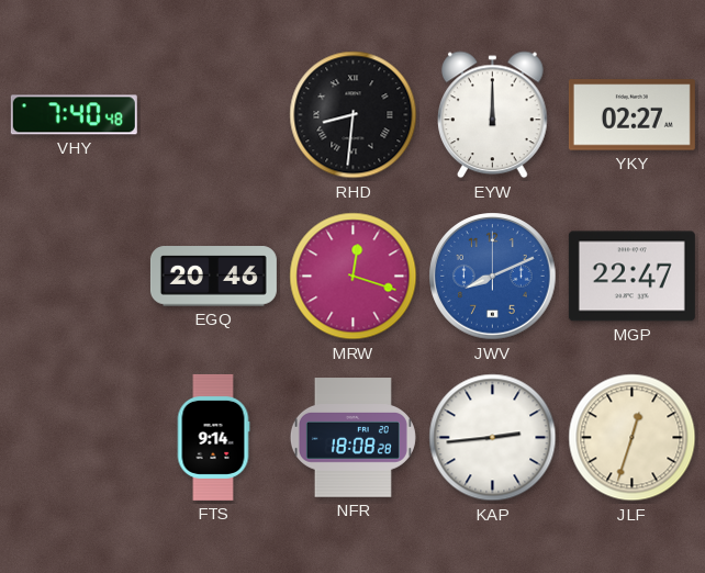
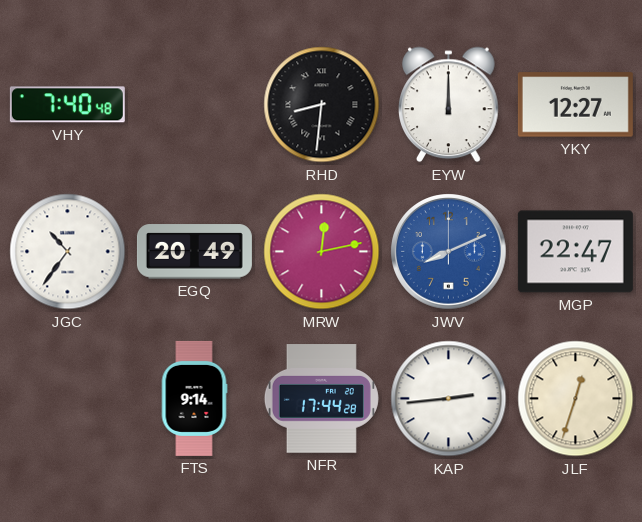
YKY: 02:27 -> 12:27 (575, 105)
JGC: none -> 10:36 (68, 252)
EGQ: 20:46 -> 20:49 (194, 252)
MRW: 12:18 -> 12:13 (322, 252)
NFR: 18:08 -> 17:44 (321, 399)
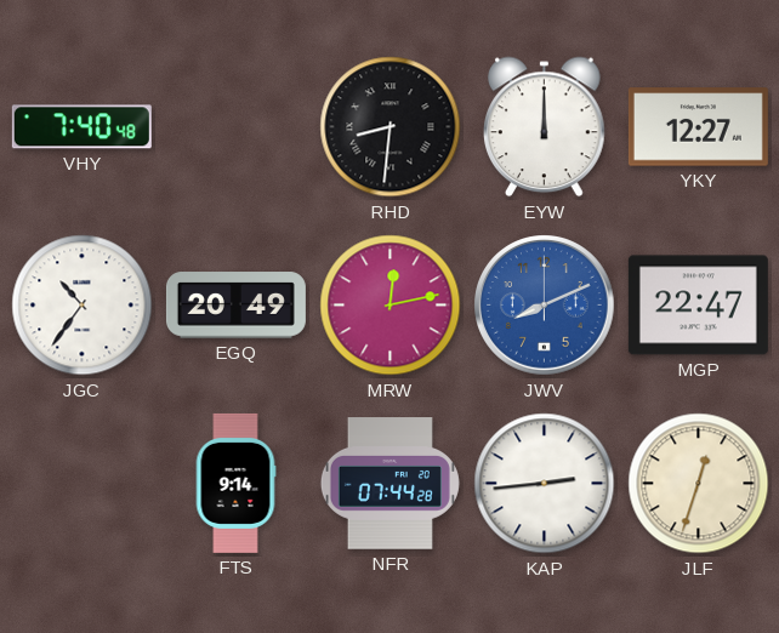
NFR: 17:44 -> 07:44 (389, 484)
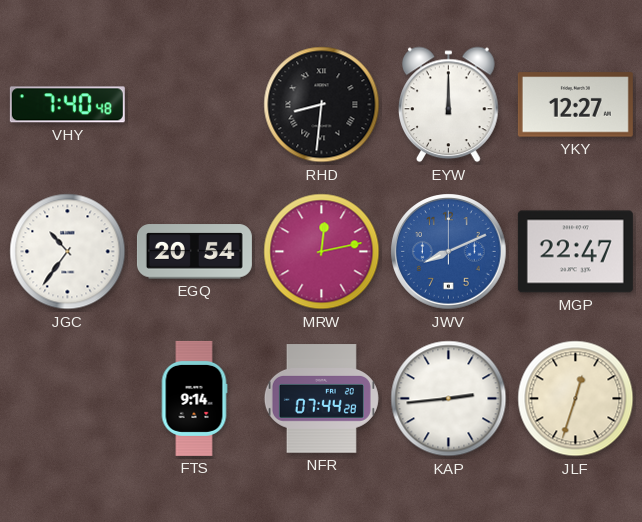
EGQ: 20:49 -> 20:54 (194, 252)
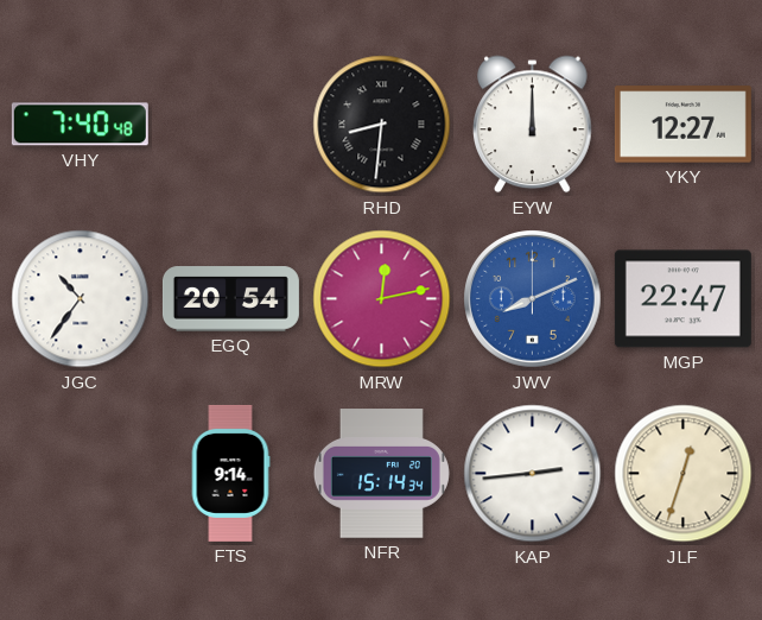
NFR: 07:44 -> 15:14 (381, 474)
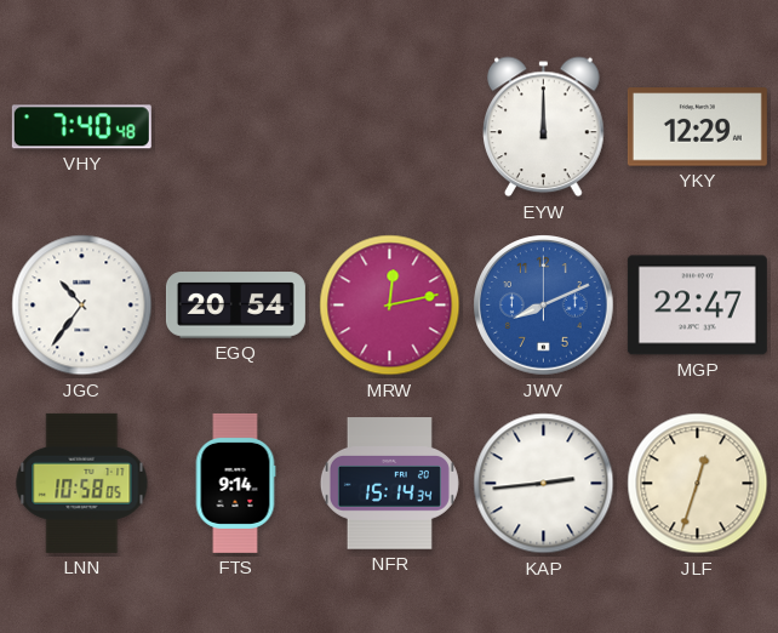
RHD: 8:31 -> none (382, 125)
YKY: 12:27 -> 12:29 (697, 127)
LNN: none -> 10:58 (82, 483)
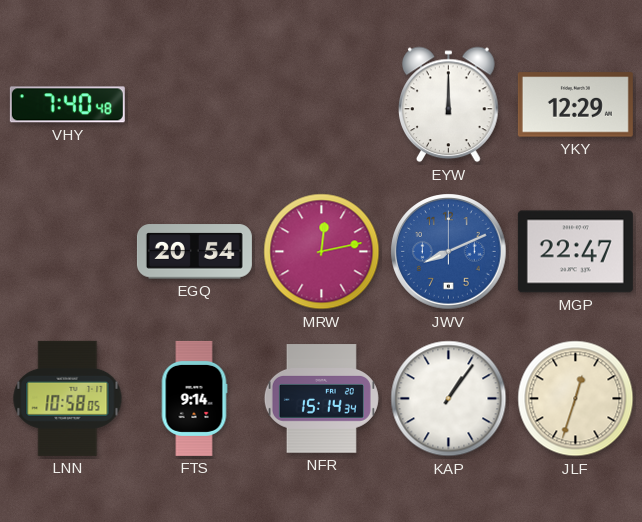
JGC: 10:36 -> none (82, 306)
KAP: 2:44 -> 1:06 (449, 399)
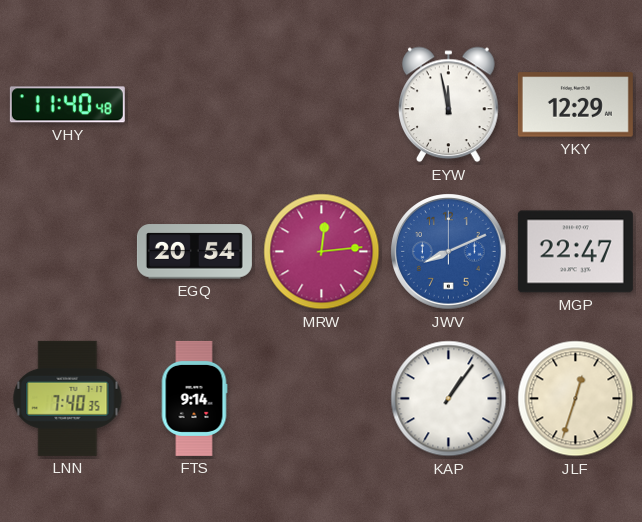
VHY: 7:40 -> 11:40 (67, 105)
EYW: 12:00 -> 11:58 (449, 105)
MRW: 12:13 -> 12:14 (322, 252)
LNN: 10:58 -> 7:40 (68, 398)
NFR: 15:14 -> none (321, 399)
